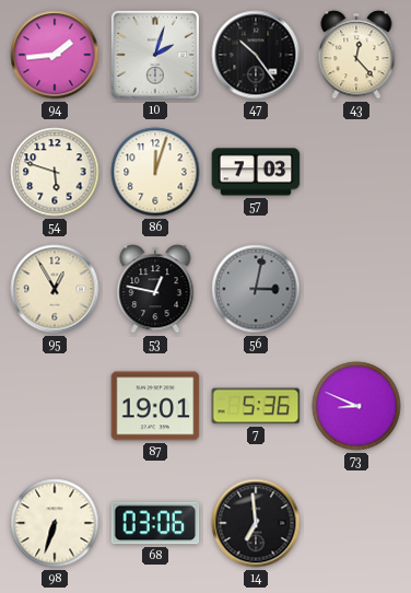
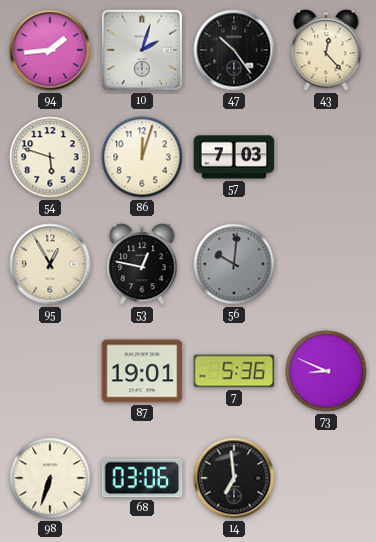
56: 3:02 -> 10:01 (234, 264)
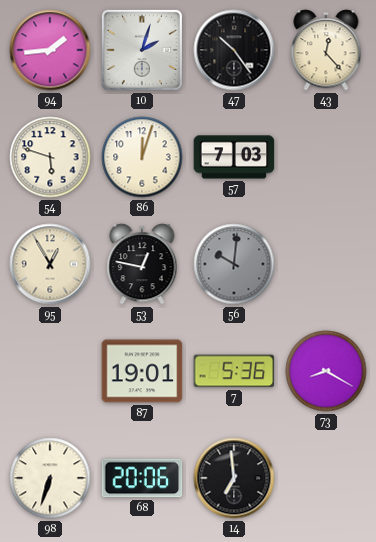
73: 8:49 -> 8:20 (326, 371)
68: 03:06 -> 20:06 (142, 478)
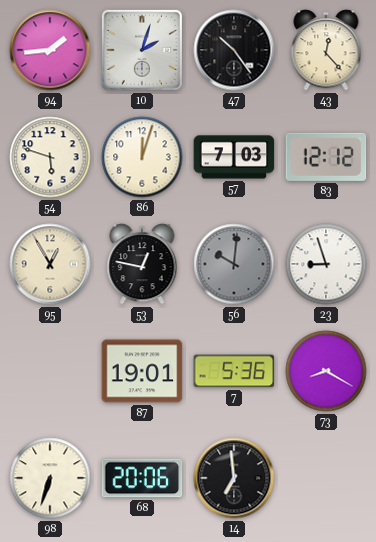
83: none -> 12:12 (326, 157)
23: none -> 8:57 (326, 264)
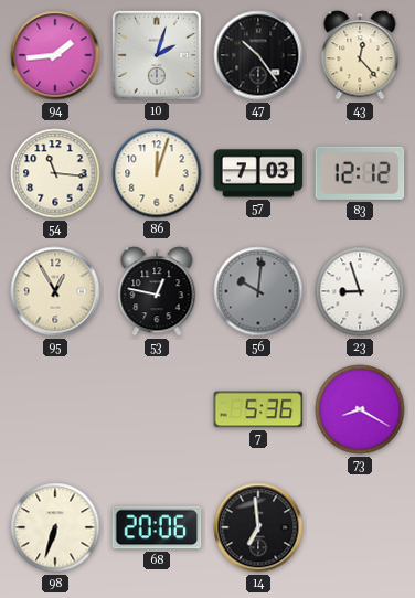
54: 5:48 -> 11:16 (55, 173)
87: 19:01 -> none (142, 371)
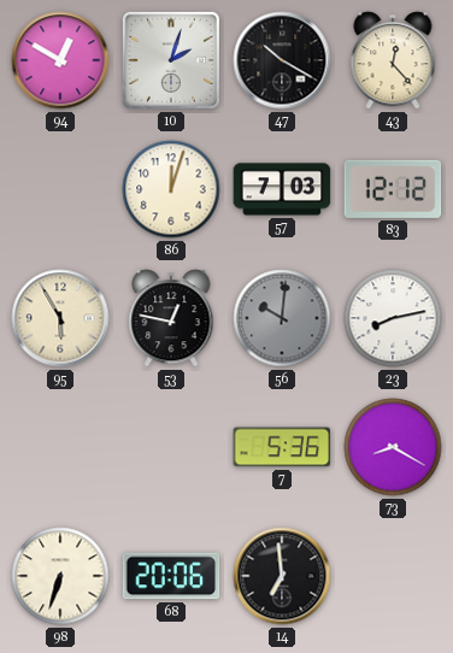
94: 1:44 -> 12:50 (60, 60)
47: 10:24 -> 10:20 (282, 60)
54: 11:16 -> none (55, 173)
95: 12:55 -> 5:55 (60, 318)
23: 8:57 -> 8:13 (393, 318)
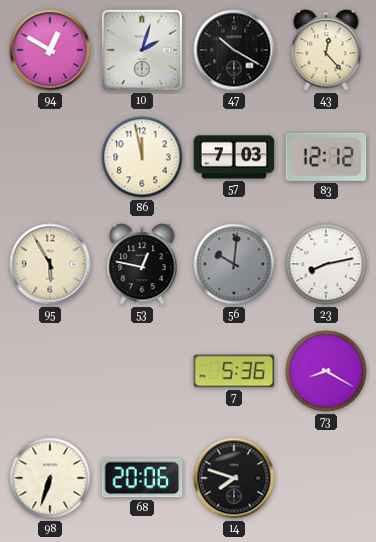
86: 12:03 -> 11:58 (142, 157)
14: 6:59 -> 7:48 (234, 478)
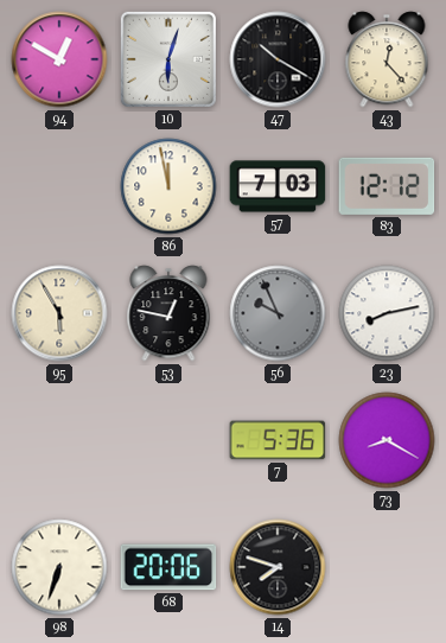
10: 2:03 -> 6:03 (168, 59)
56: 10:01 -> 9:56 (278, 313)
